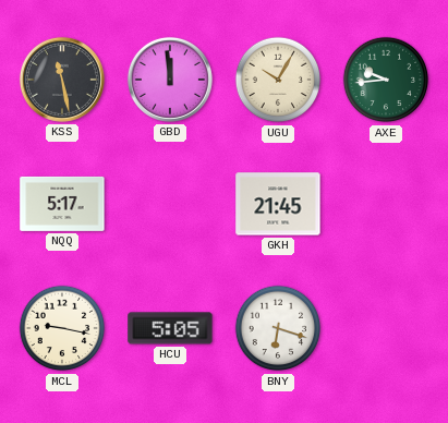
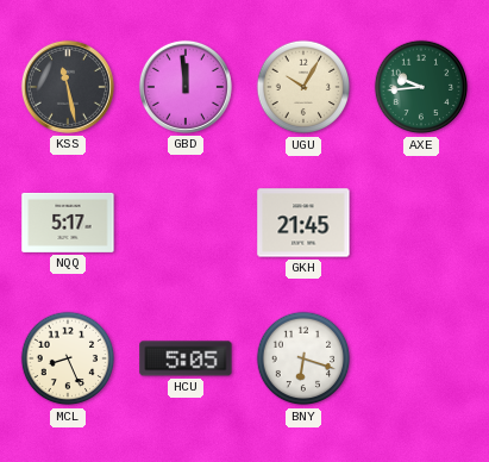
MCL: 9:17 -> 8:26 (68, 358)
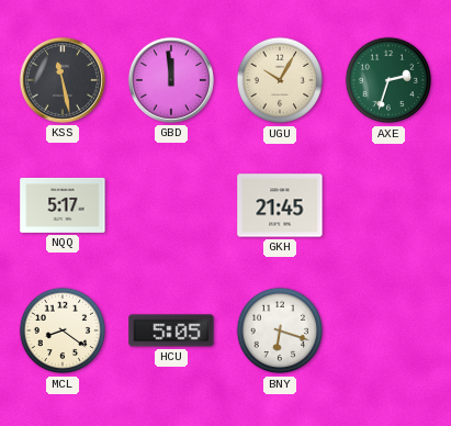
AXE: 9:44 -> 2:33 (388, 80)
MCL: 8:26 -> 8:21 (63, 330)
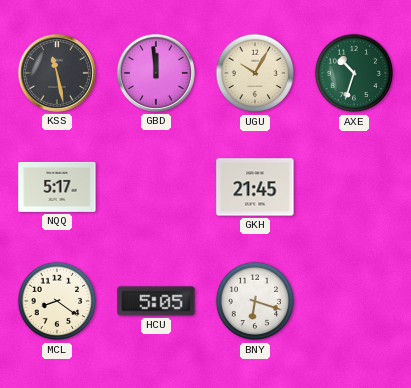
AXE: 2:33 -> 10:33 (354, 73)
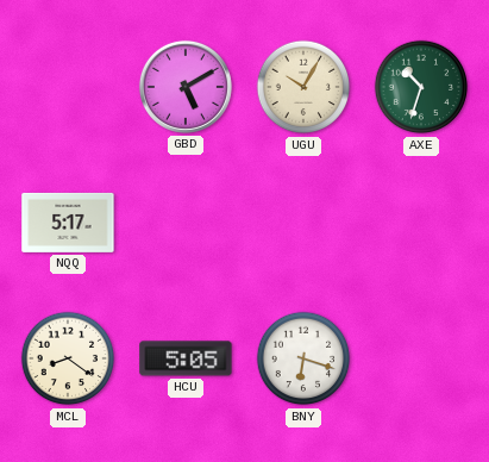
KSS: 11:28 -> none (57, 73)
GBD: 11:59 -> 5:10 (186, 87)
GKH: 21:45 -> none (255, 187)
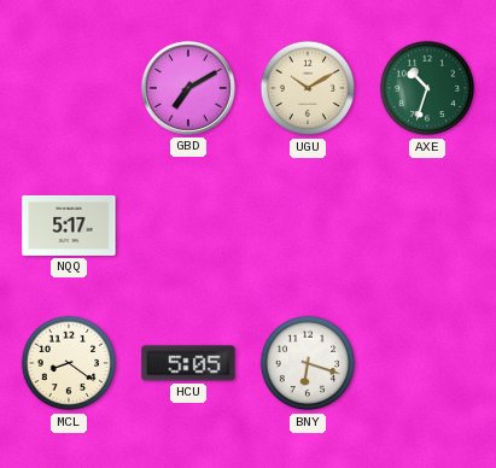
GBD: 5:10 -> 7:10 (188, 88)
UGU: 10:05 -> 10:10 (308, 88)
